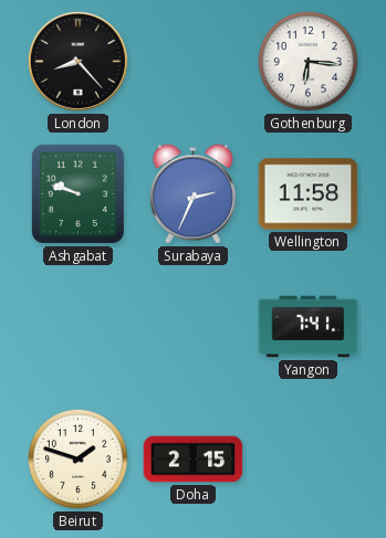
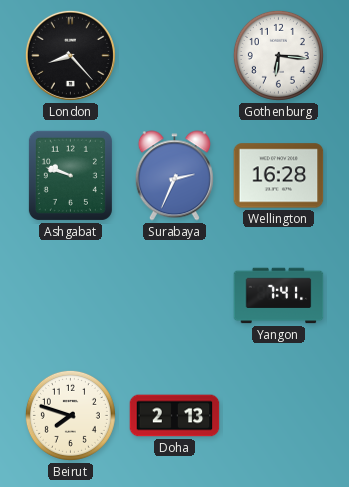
Wellington: 11:58 -> 16:28 (279, 176)
Beirut: 1:48 -> 7:48 (70, 415)
Doha: 2:15 -> 2:13 (175, 416)
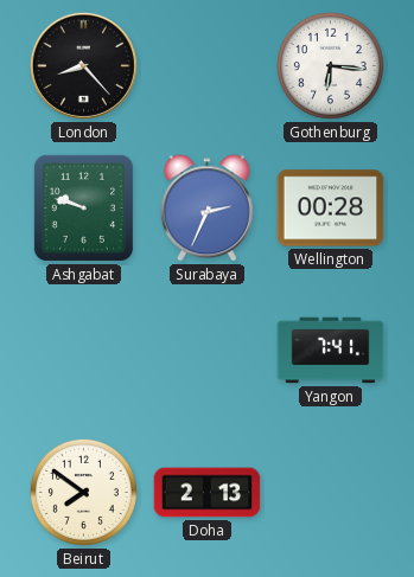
Wellington: 16:28 -> 00:28 (331, 209)
Beirut: 7:48 -> 7:51 (83, 492)
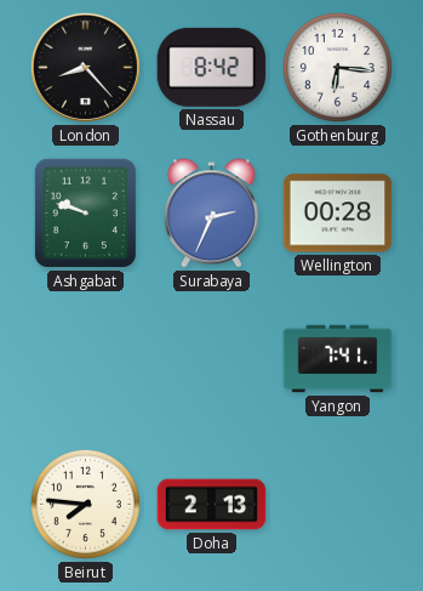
Nassau: none -> 8:42 (212, 67)
Beirut: 7:51 -> 7:46 (85, 504)
